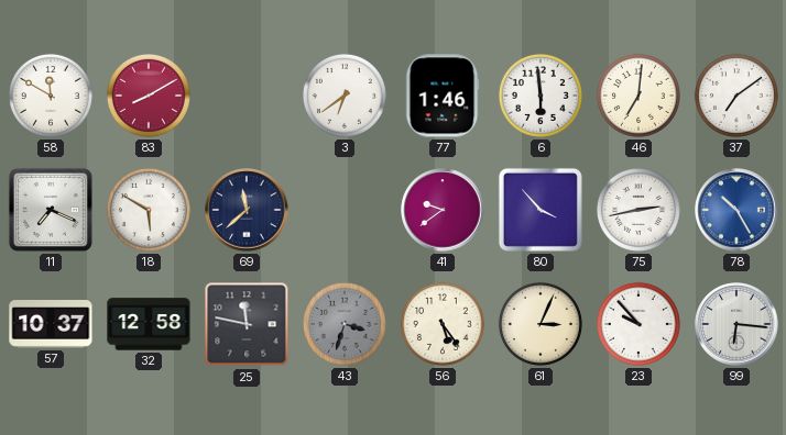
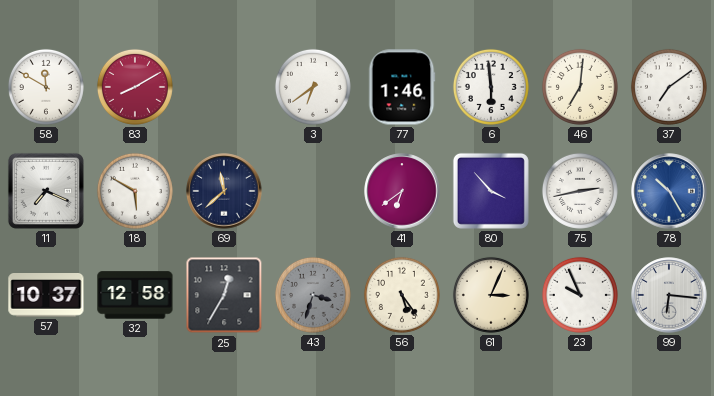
41: 9:39 -> 6:39 (402, 191)
25: 11:47 -> 12:35 (224, 295)
23: 9:53 -> 9:56 (580, 295)
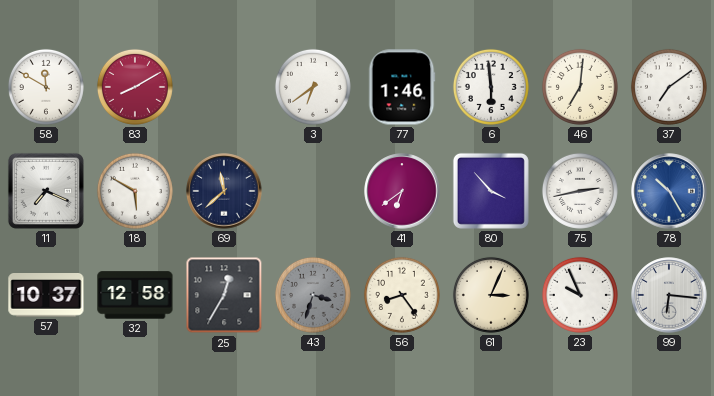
56: 5:24 -> 8:24 (402, 295)
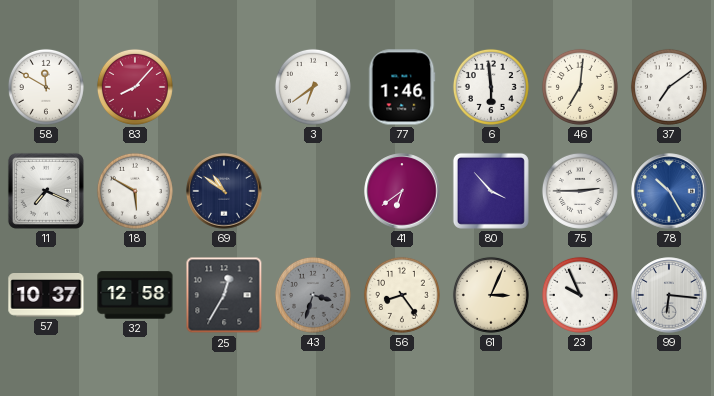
83: 8:10 -> 8:07 (135, 87)
69: 11:38 -> 10:51 (224, 191)
75: 2:43 -> 2:45 (580, 191)
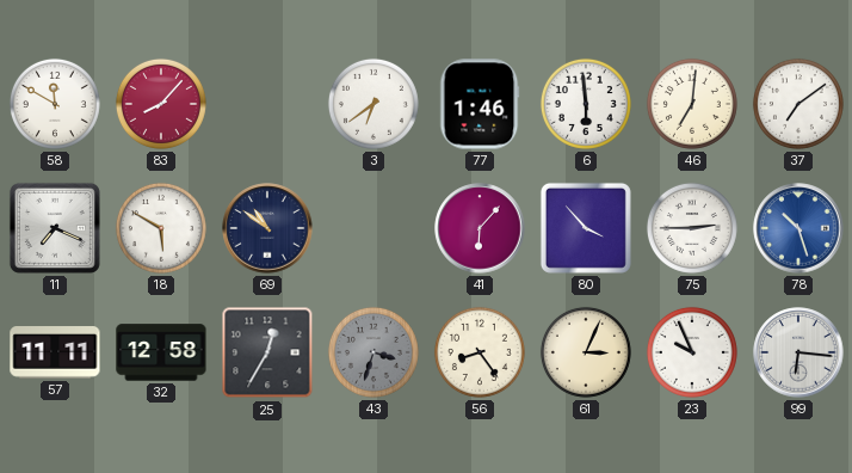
41: 6:39 -> 6:07 (480, 228)
78: 10:25 -> 10:27 (798, 228)
57: 10:37 -> 11:11 (55, 354)
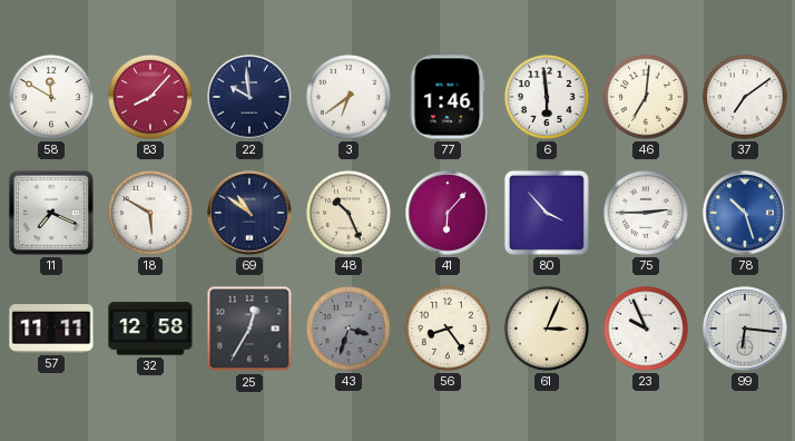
22: none -> 9:59 (249, 97)
48: none -> 10:26 (349, 213)
